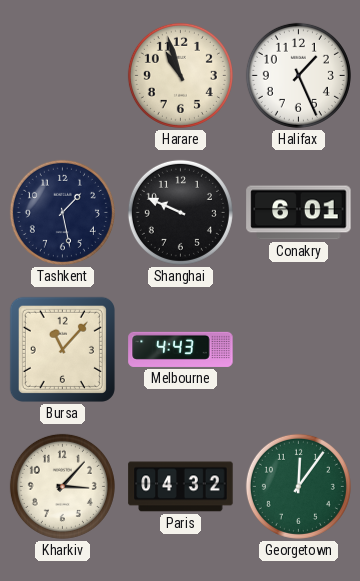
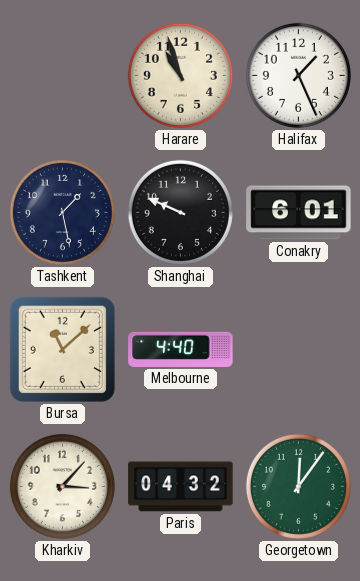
Bursa: 11:07 -> 11:08 (62, 349)
Melbourne: 4:43 -> 4:40 (181, 349)
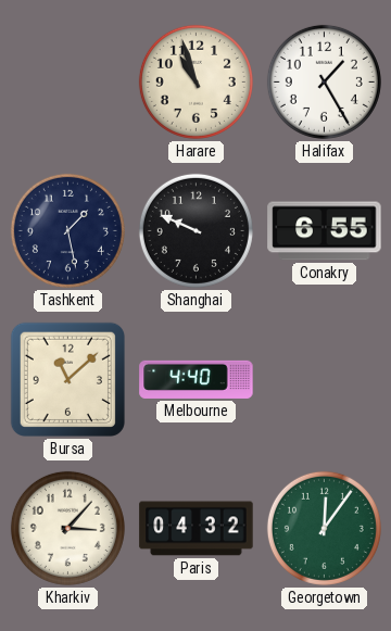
Halifax: 1:26 -> 1:25 (324, 81)
Conakry: 6:01 -> 6:55 (325, 231)
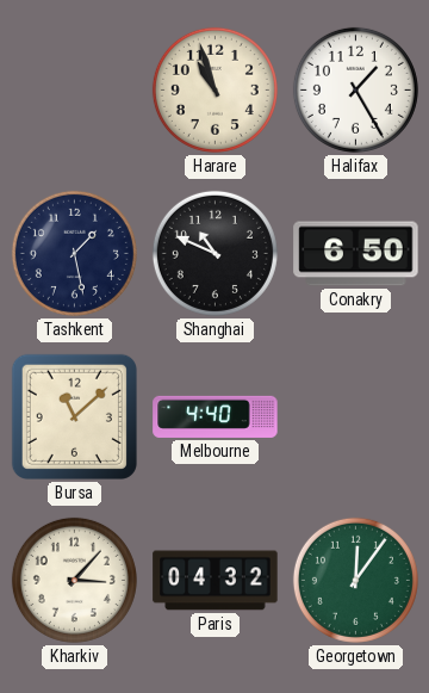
Shanghai: 9:49 -> 10:49 (214, 253)
Conakry: 6:55 -> 6:50 (356, 254)
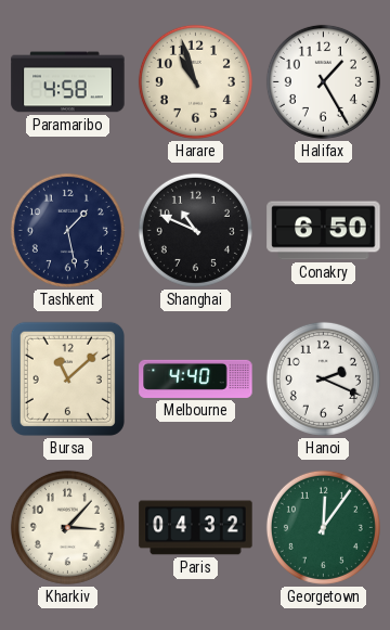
Paramaribo: none -> 4:58 (68, 82)
Hanoi: none -> 2:19 (323, 378)
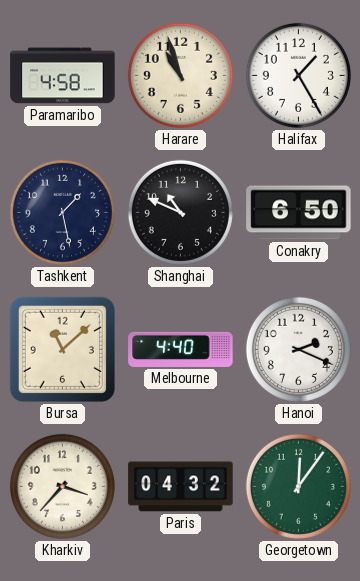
Kharkiv: 3:07 -> 3:37 (62, 486)
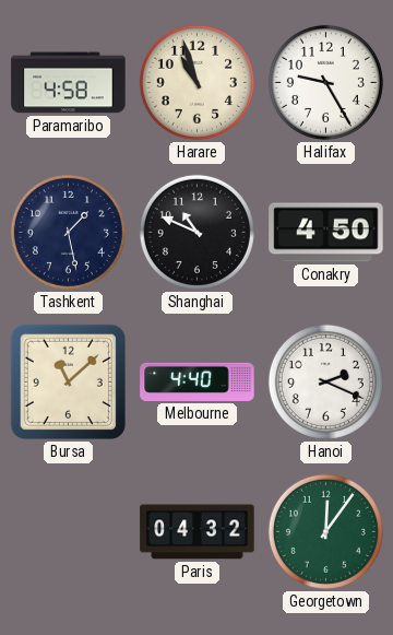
Halifax: 1:25 -> 9:25 (325, 82)
Conakry: 6:50 -> 4:50 (326, 233)
Kharkiv: 3:37 -> none (62, 486)
